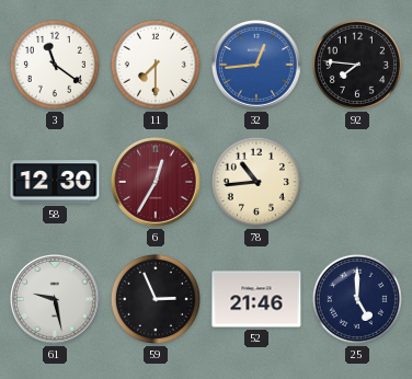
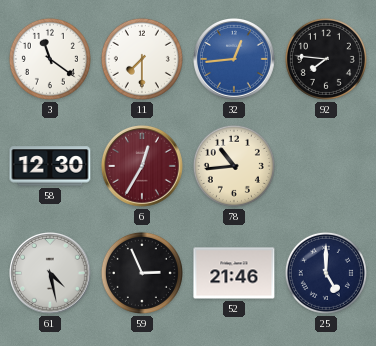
61: 9:28 -> 4:28 (51, 274)
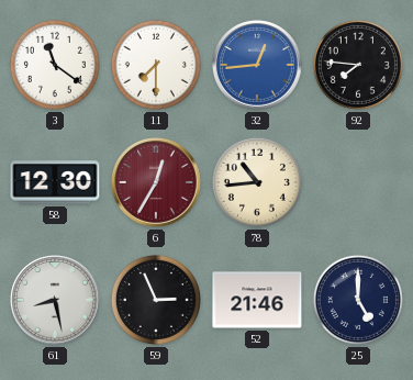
61: 4:28 -> 8:28 (56, 301)
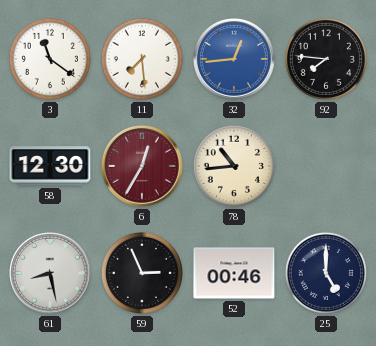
11: 7:30 -> 7:29 (142, 59)
52: 21:46 -> 00:46 (234, 273)
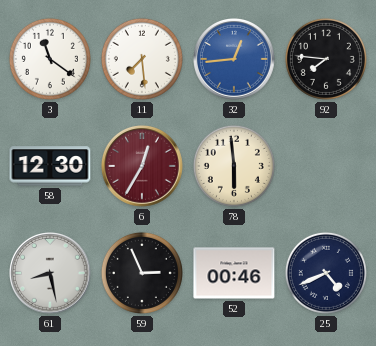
78: 10:44 -> 5:59 (234, 166)
25: 5:00 -> 4:41 (326, 273)
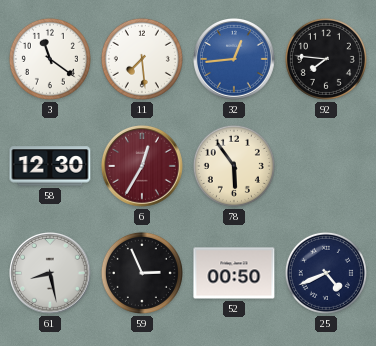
78: 5:59 -> 5:54 (234, 166)
52: 00:46 -> 00:50 (234, 273)
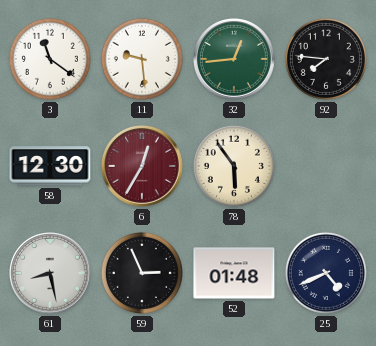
11: 7:29 -> 9:29 (142, 59)
32 dial: blue -> green (235, 60)
52: 00:50 -> 01:48 (234, 273)
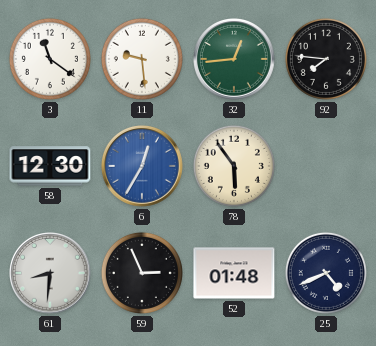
6 dial: burgundy -> blue (143, 167)
61: 8:28 -> 8:31 (51, 274)
